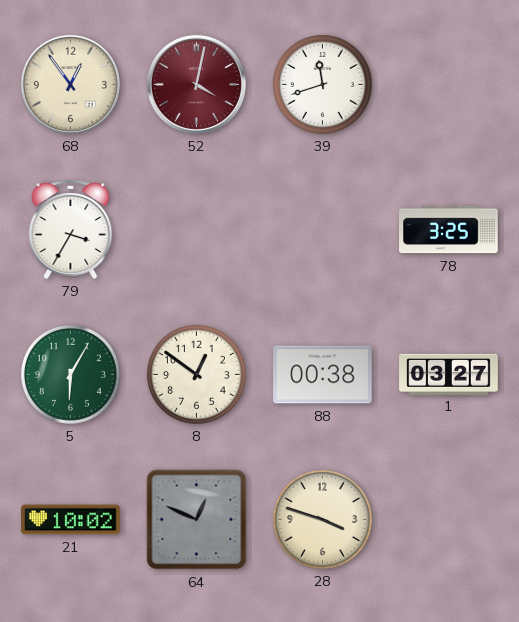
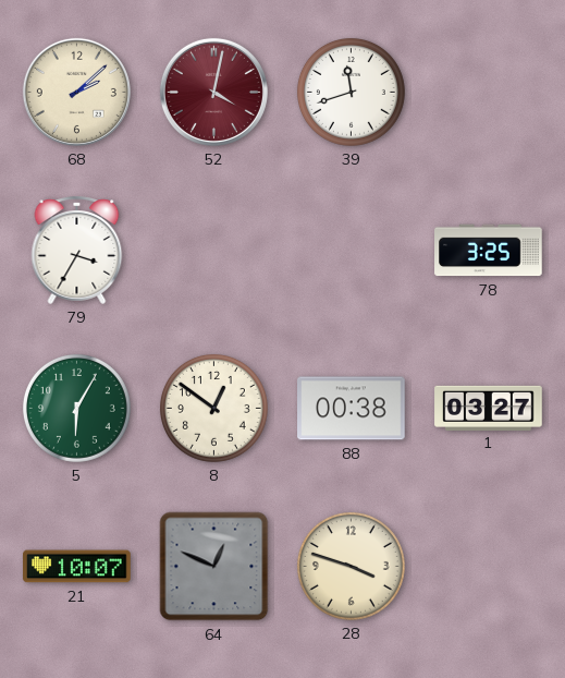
68: 12:54 -> 2:08 (76, 92)
21: 10:02 -> 10:07 (77, 567)
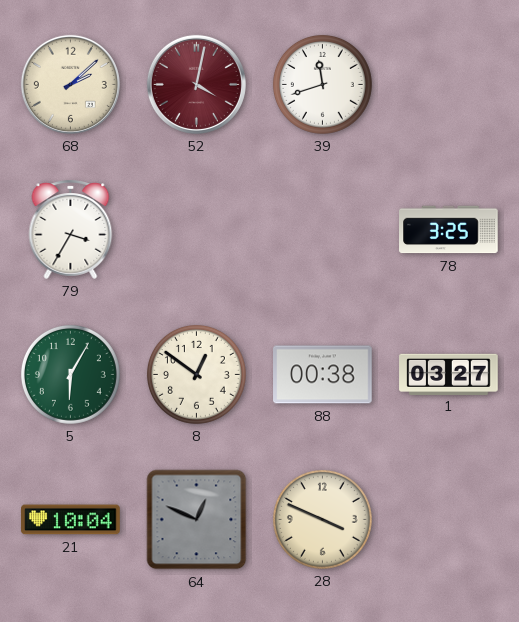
21: 10:07 -> 10:04 (71, 520)
28: 3:48 -> 3:49 (322, 519)
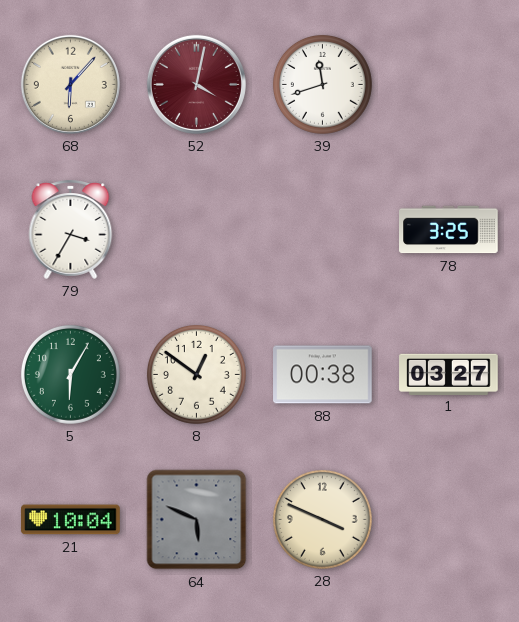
68: 2:08 -> 6:07 (70, 84)
64: 12:49 -> 5:49 (197, 520)
